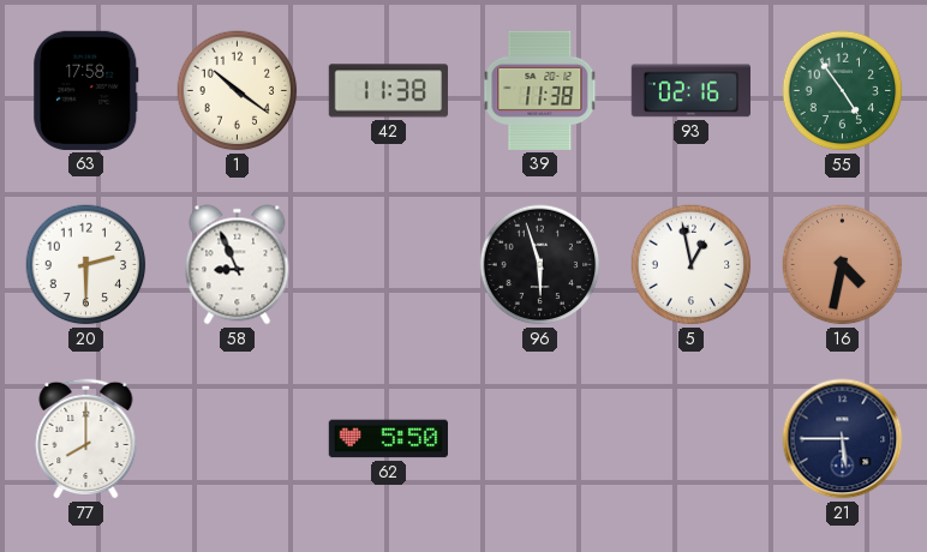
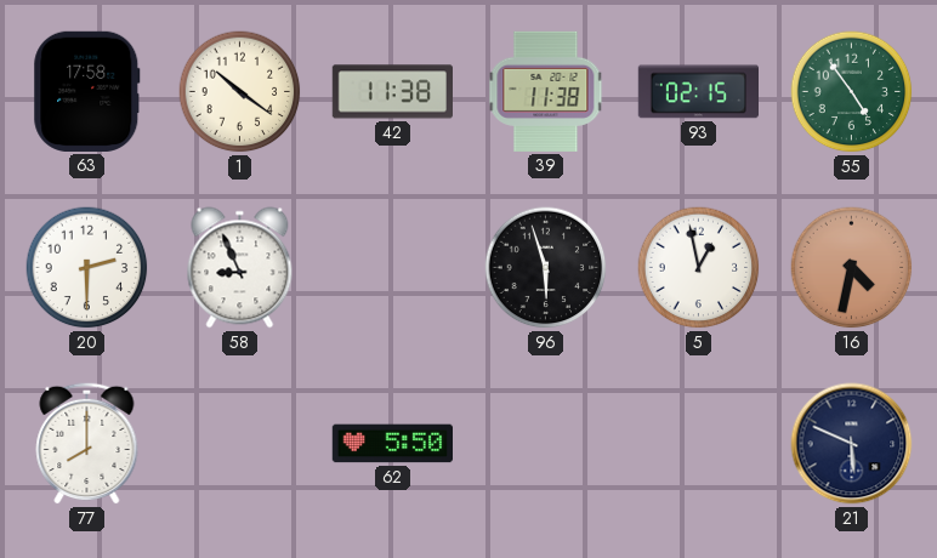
93: 02:16 -> 02:15 (698, 92)
21: 5:45 -> 5:49 (852, 444)
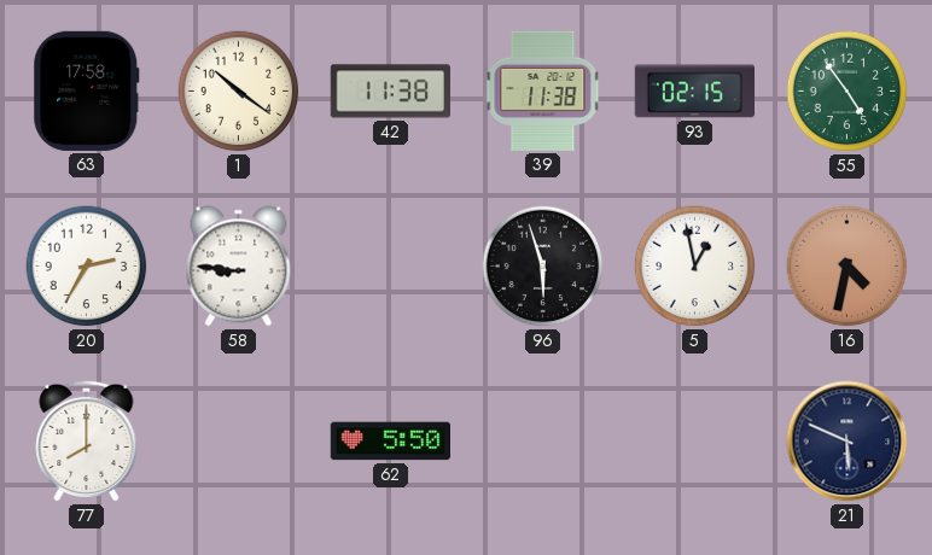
20: 2:30 -> 2:35 (87, 267)
58: 8:56 -> 8:46 (239, 267)
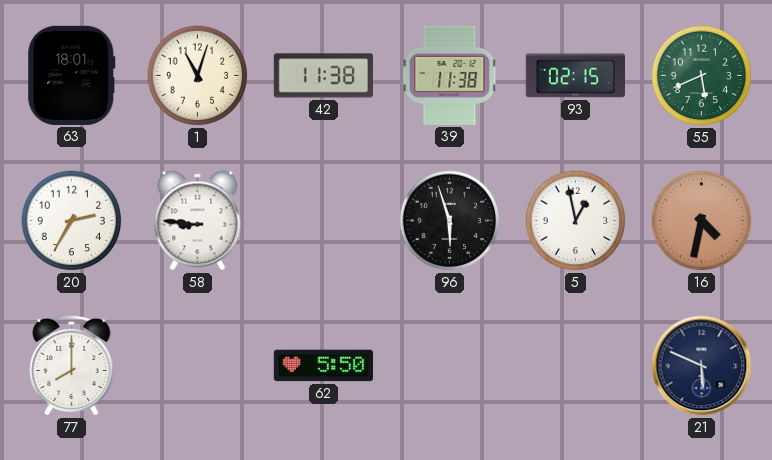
63: 17:58 -> 18:01 (72, 75)
1: 10:21 -> 11:03 (198, 76)
55: 4:54 -> 5:41 (702, 76)
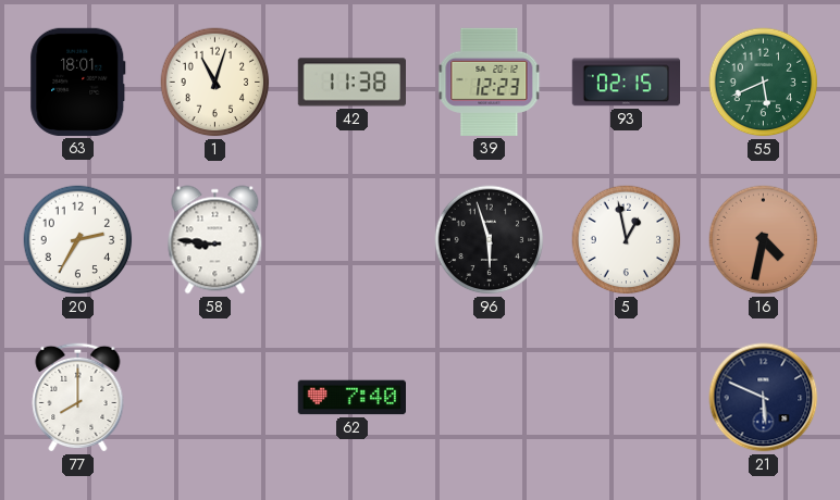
39: 11:38 -> 12:23 (490, 82)
62: 5:50 -> 7:40 (351, 398)
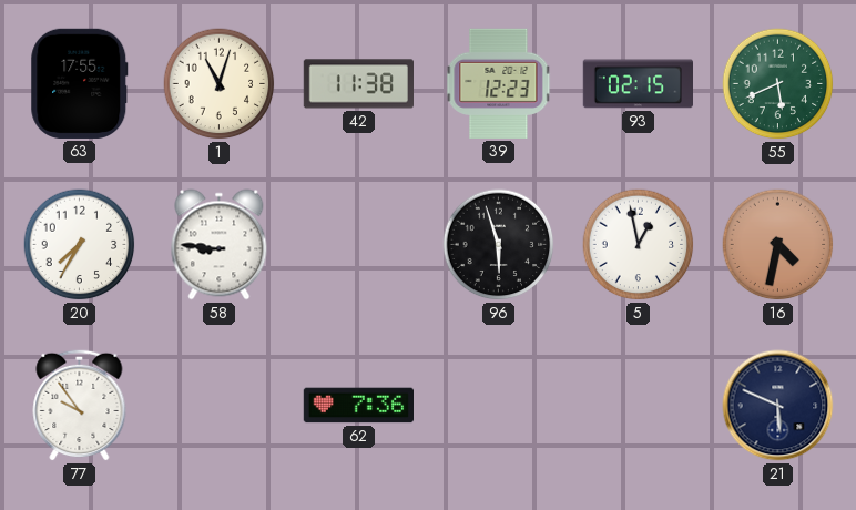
63: 18:01 -> 17:55 (80, 83)
20: 2:35 -> 7:35 (80, 245)
77: 8:00 -> 9:54 (80, 405)
62: 7:40 -> 7:36 (358, 406)
